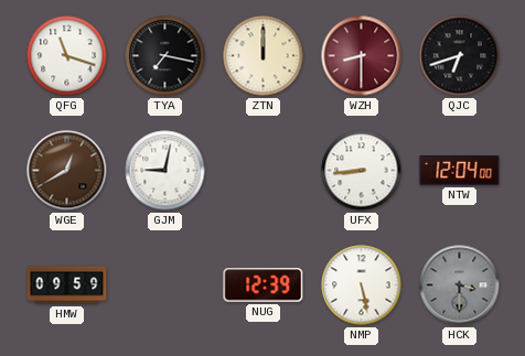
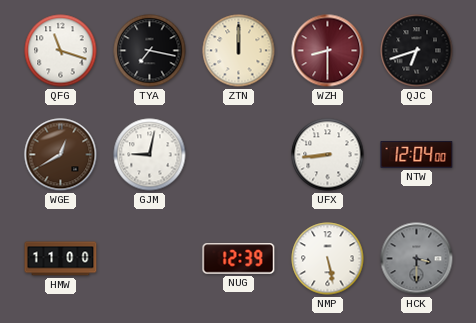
HMW: 09:59 -> 11:00 (61, 259)
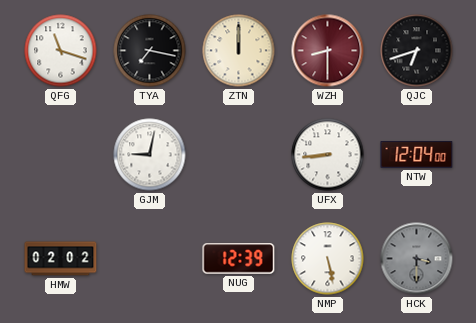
WGE: 12:40 -> none (61, 155)
HMW: 11:00 -> 02:02 (61, 259)
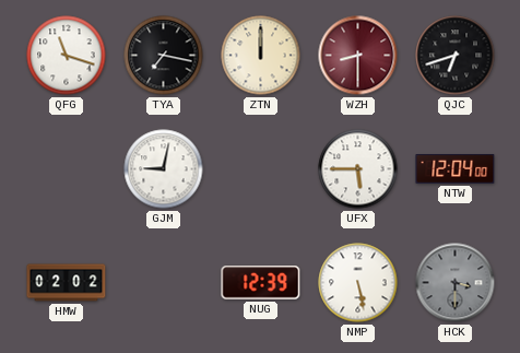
UFX: 8:44 -> 5:45 (358, 169)
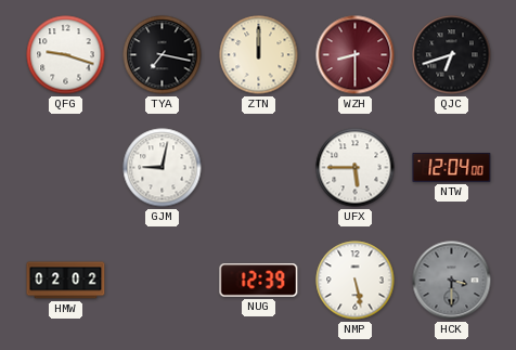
QFG: 11:18 -> 9:18 (66, 55)
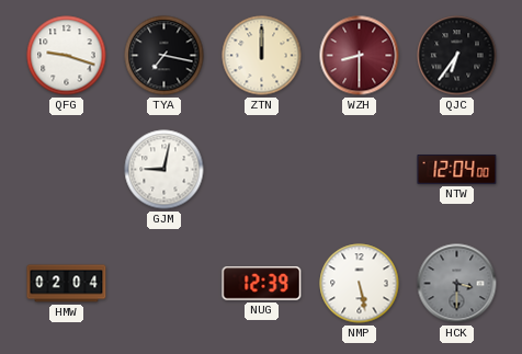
QJC: 6:42 -> 6:36 (457, 56)
UFX: 5:45 -> none (356, 168)
HMW: 02:02 -> 02:04 (67, 284)
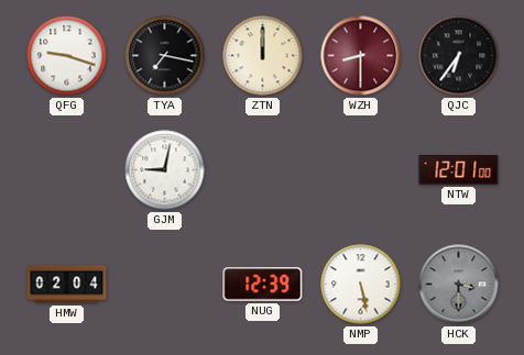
NTW: 12:04 -> 12:01 (459, 170)
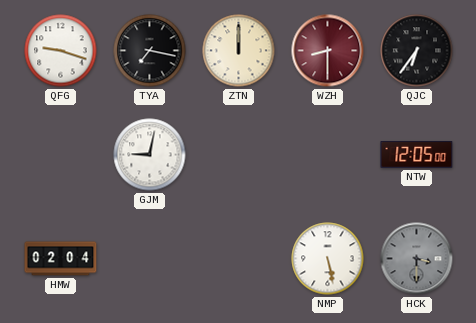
NTW: 12:01 -> 12:05 (417, 155)
NUG: 12:39 -> none (263, 285)
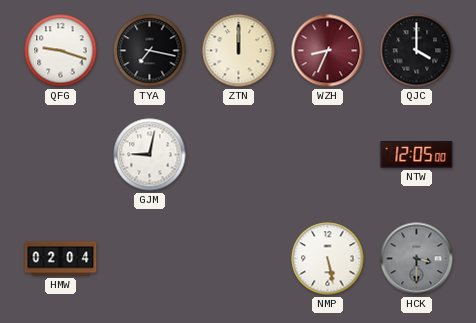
WZH: 8:30 -> 8:34 (328, 51)
QJC: 6:36 -> 4:00 (417, 51)
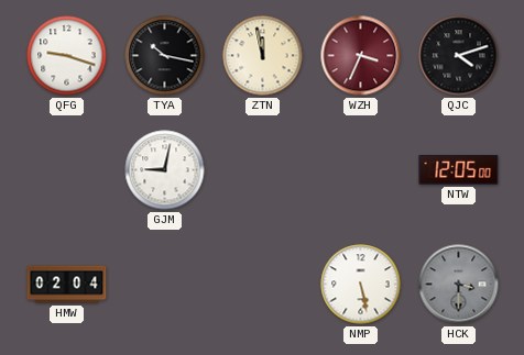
TYA: 7:17 -> 10:17 (165, 56)
ZTN: 12:00 -> 11:58 (263, 56)
WZH: 8:34 -> 3:34 (361, 56)
QJC: 4:00 -> 4:12 (459, 56)
